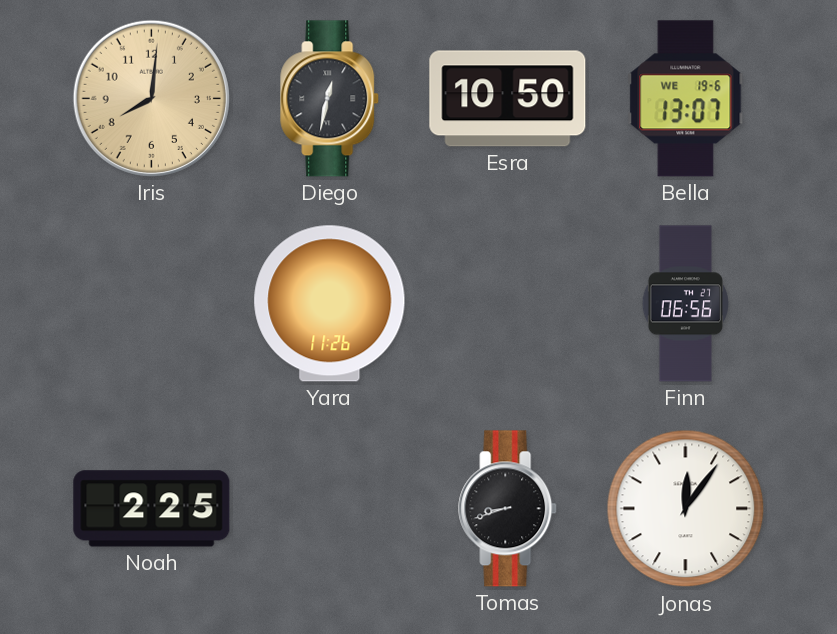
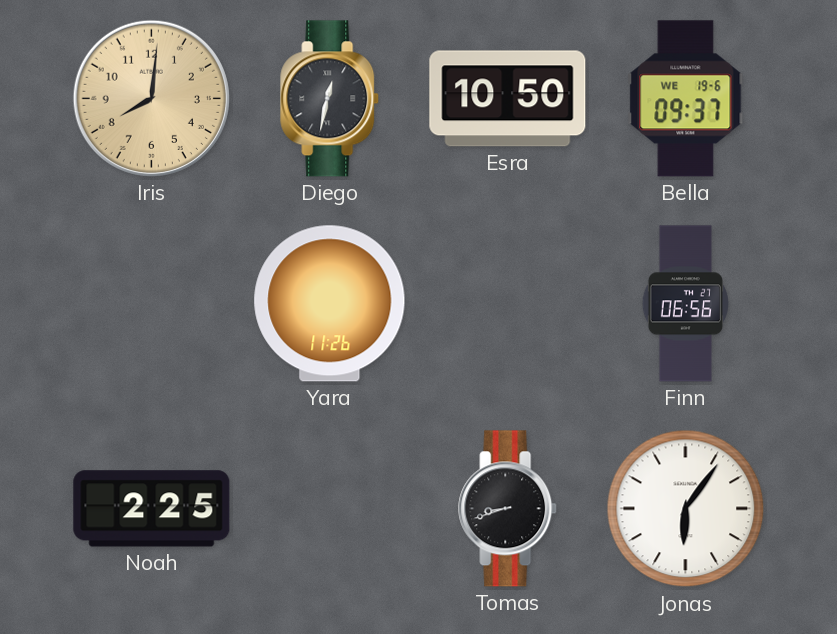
Bella: 13:07 -> 09:37 (686, 99)
Jonas: 12:06 -> 6:06 (686, 509)
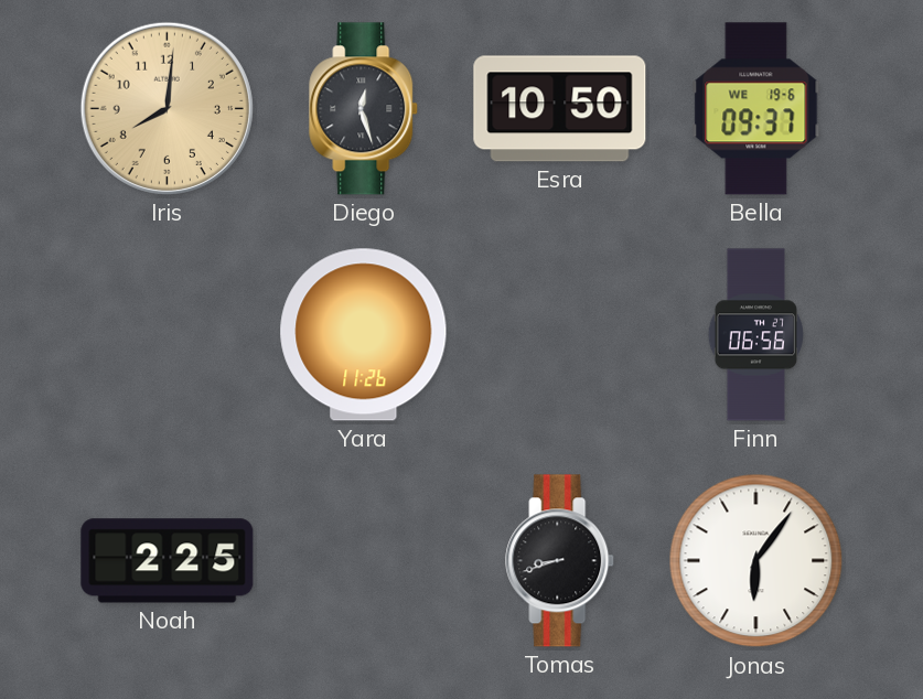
Diego: 12:32 -> 12:27 (364, 109)
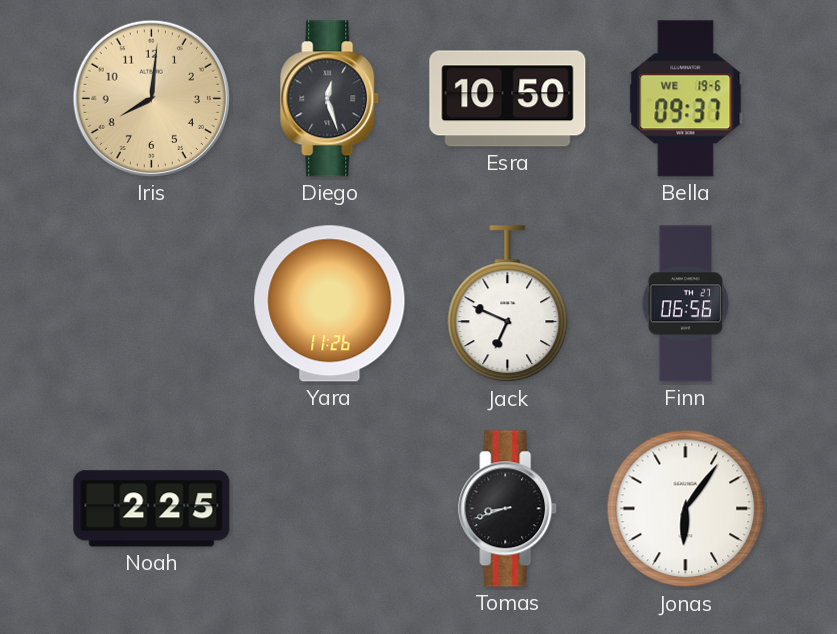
Jack: none -> 6:49 (508, 304)
